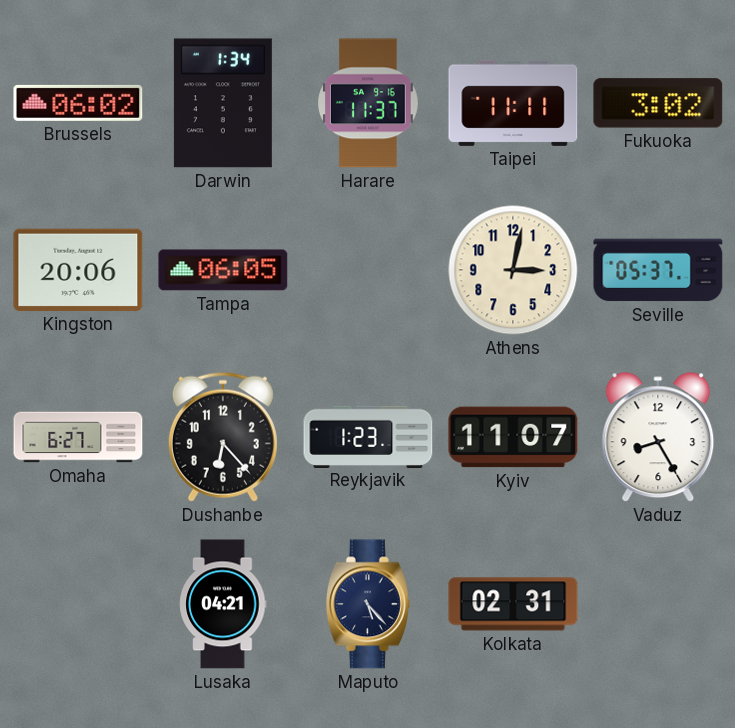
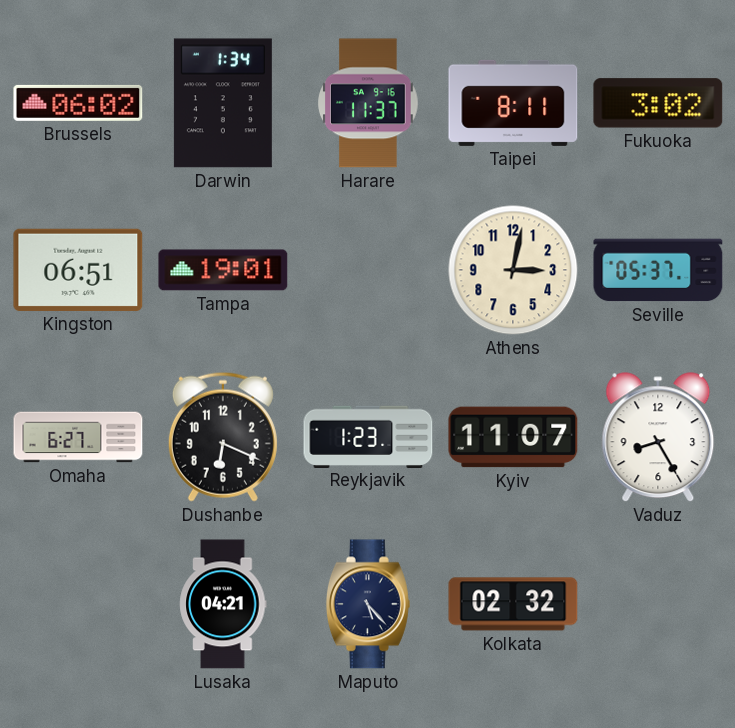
Taipei: 11:11 -> 8:11 (513, 103)
Kingston: 20:06 -> 06:51 (78, 270)
Tampa: 06:05 -> 19:01 (223, 270)
Dushanbe: 6:23 -> 6:19 (223, 437)
Kolkata: 02:31 -> 02:32 (513, 604)
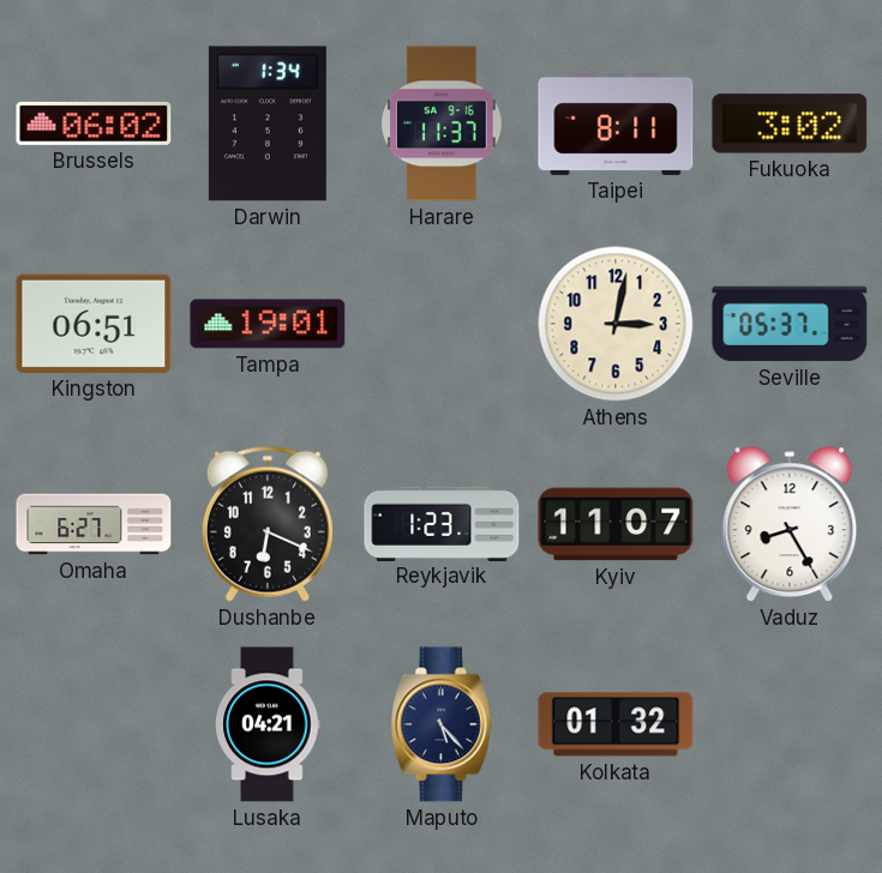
Kolkata: 02:32 -> 01:32 (616, 724)
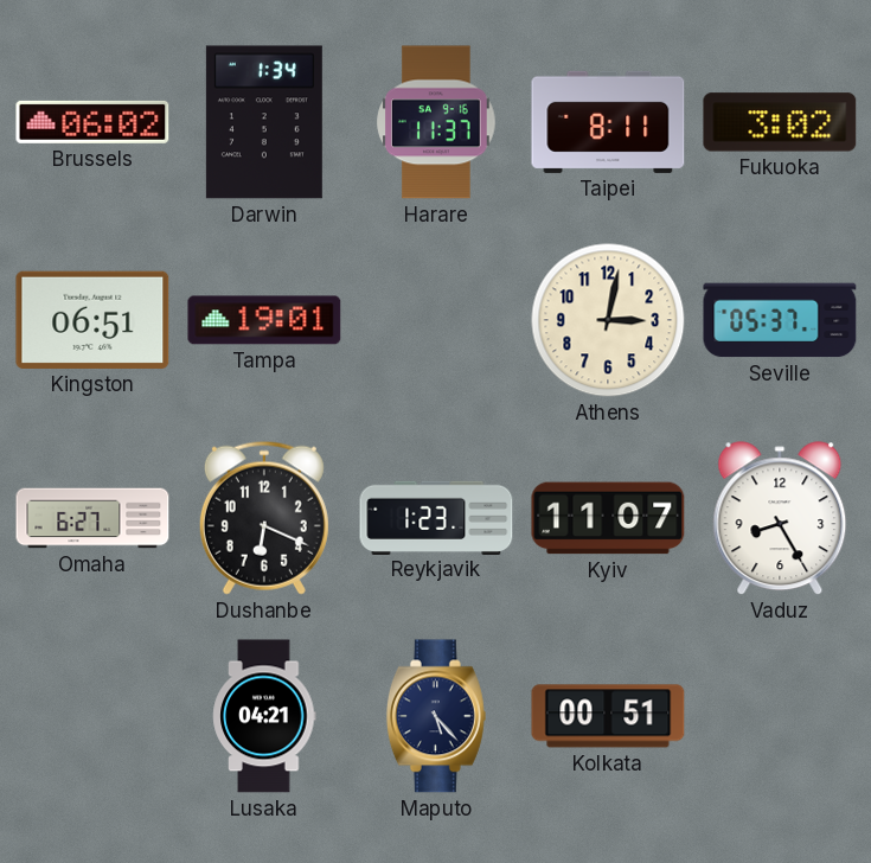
Kolkata: 01:32 -> 00:51 (608, 716)
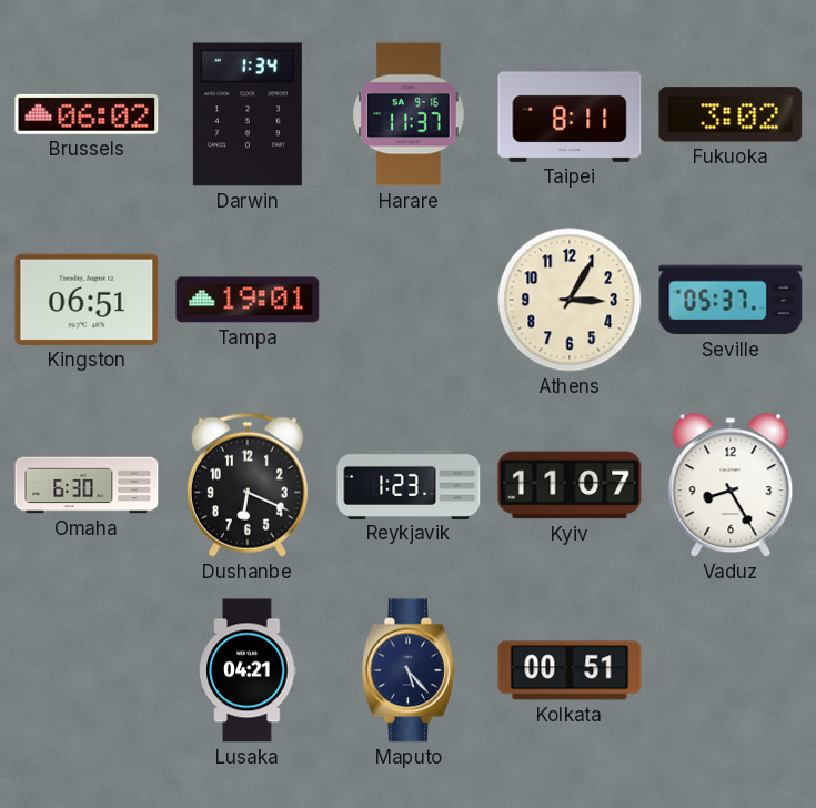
Athens: 3:02 -> 3:05 (570, 300)
Omaha: 6:27 -> 6:30 (87, 485)
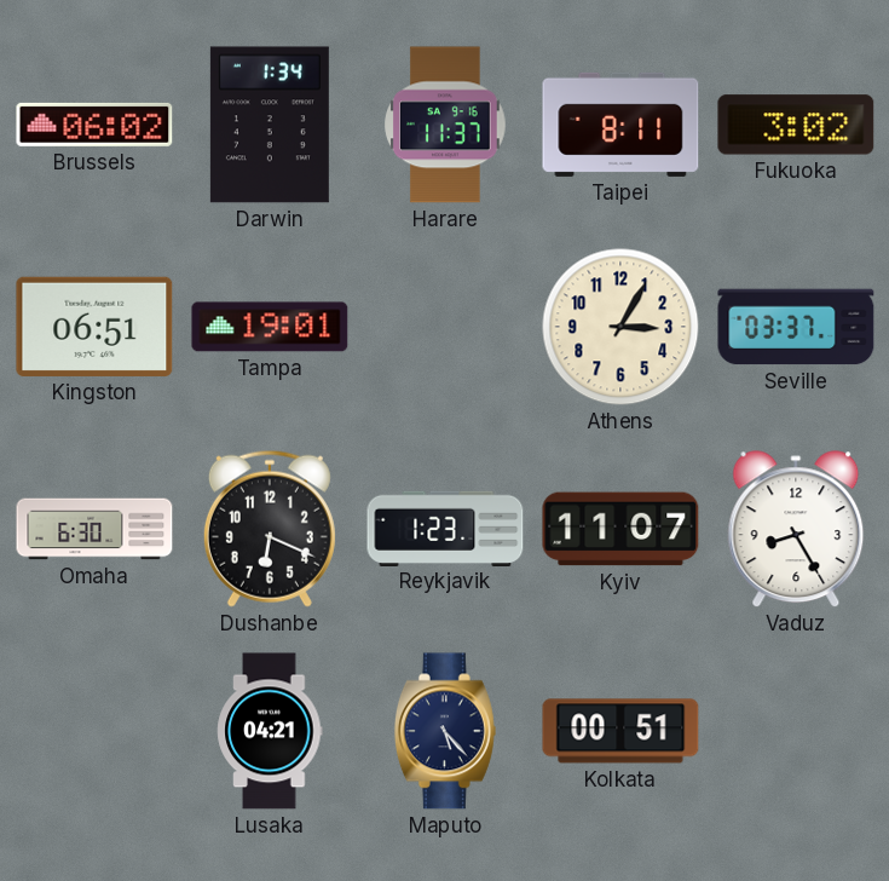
Seville: 05:37 -> 03:37 (796, 327)
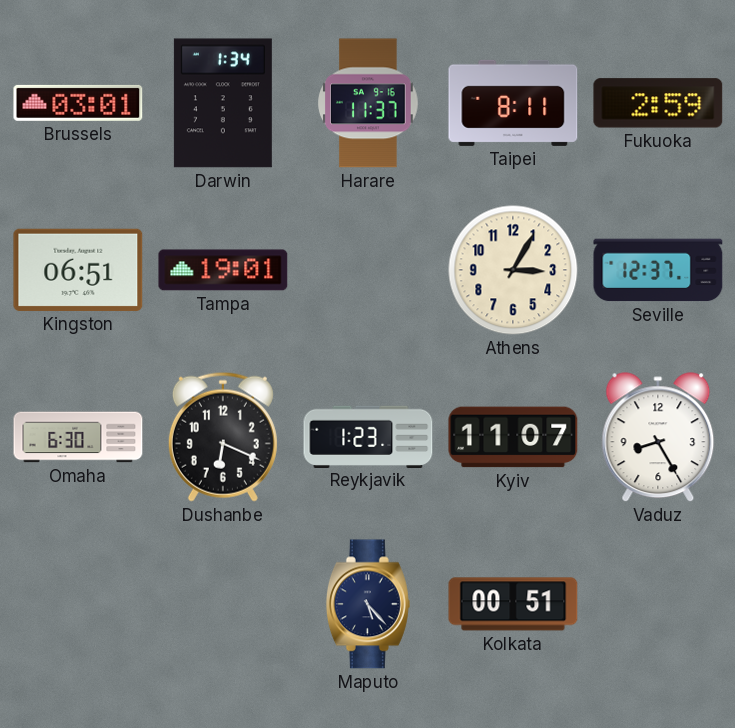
Brussels: 06:02 -> 03:01 (78, 103)
Fukuoka: 3:02 -> 2:59 (658, 103)
Seville: 03:37 -> 12:37 (658, 270)
Lusaka: 04:21 -> none (270, 731)
